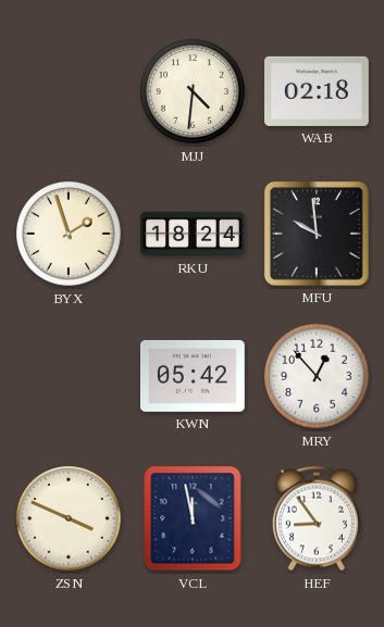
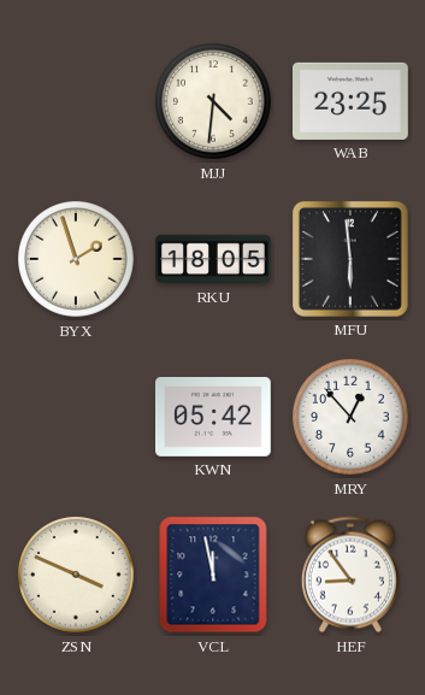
WAB: 02:18 -> 23:25 (352, 101)
RKU: 18:24 -> 18:05 (214, 259)
MFU: 9:59 -> 5:59 (350, 259)
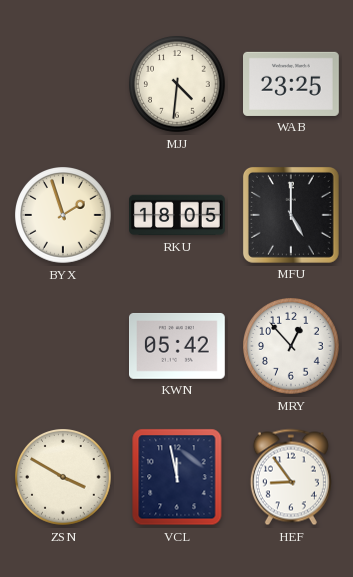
MFU: 5:59 -> 5:00 (291, 215)
ZSN: 3:49 -> 3:50 (64, 478)
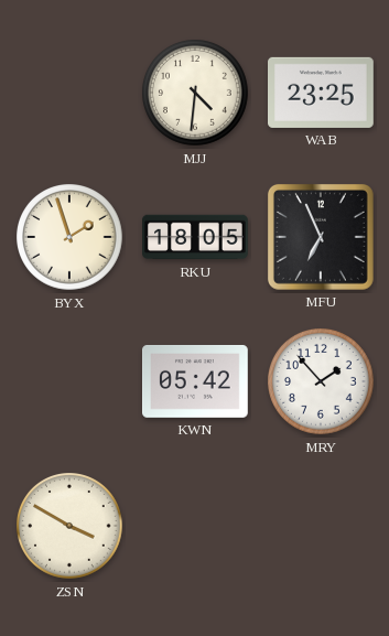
MFU: 5:00 -> 6:56 (321, 237)
MRY: 12:53 -> 1:53 (322, 382)
VCL: 11:58 -> none (177, 477)
HEF: 8:54 -> none (291, 477)
